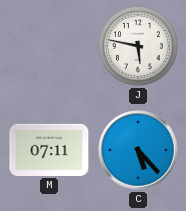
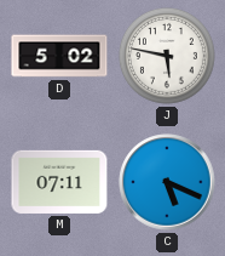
D: none -> 5:02 (59, 56)
C: 5:23 -> 5:19 (167, 182)
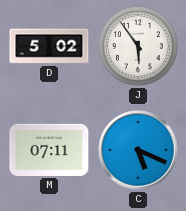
J: 5:47 -> 5:54 (138, 46)
